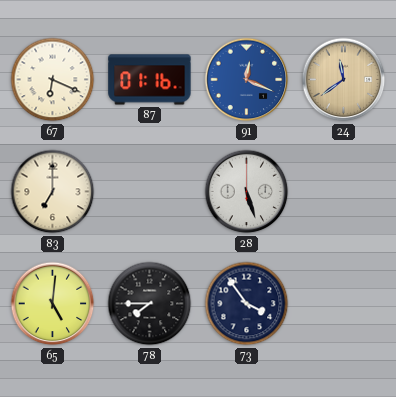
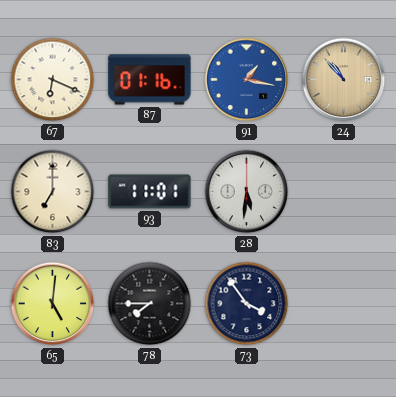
91: 12:19 -> 1:17 (247, 80)
24: 11:39 -> 10:53 (344, 80)
93: none -> 11:01 (150, 192)
28: 5:27 -> 5:31 (247, 192)
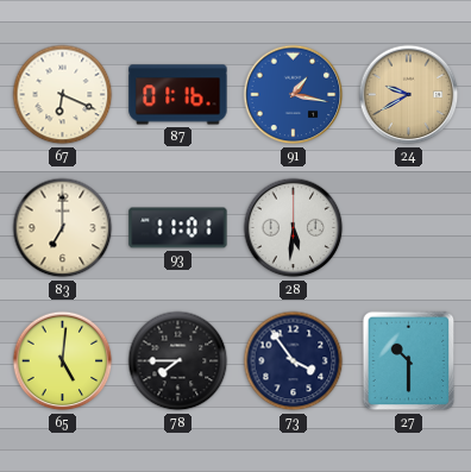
24: 10:53 -> 9:40 (409, 95)
27: none -> 10:30 (409, 361)
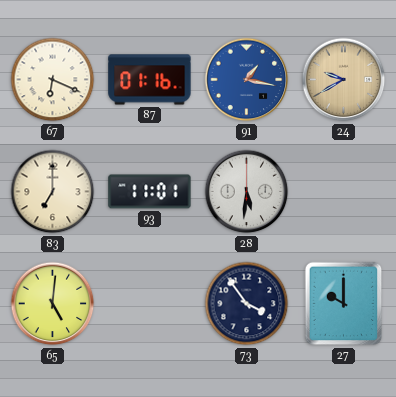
78: 7:45 -> none (178, 361)
27: 10:30 -> 10:00 (344, 304)
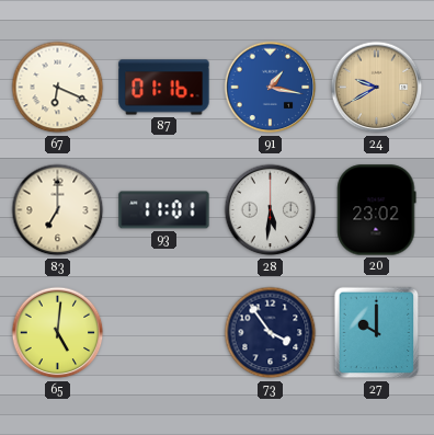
20: none -> 23:02 (377, 210)
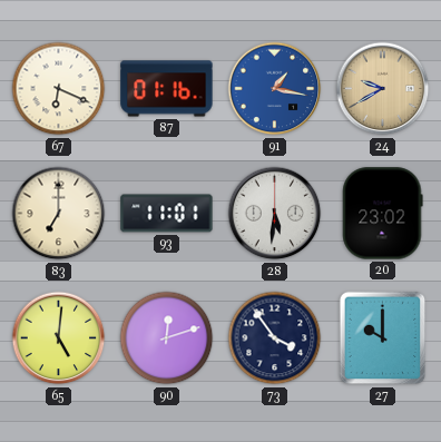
90: none -> 12:12 (167, 338)
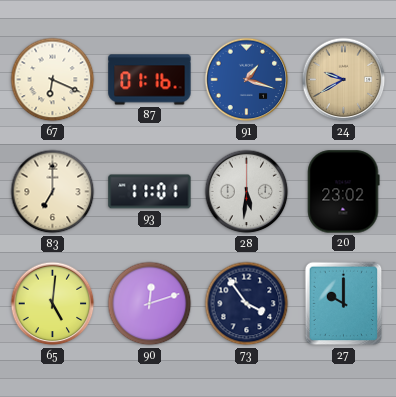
91: 1:17 -> 1:18 (247, 80)
